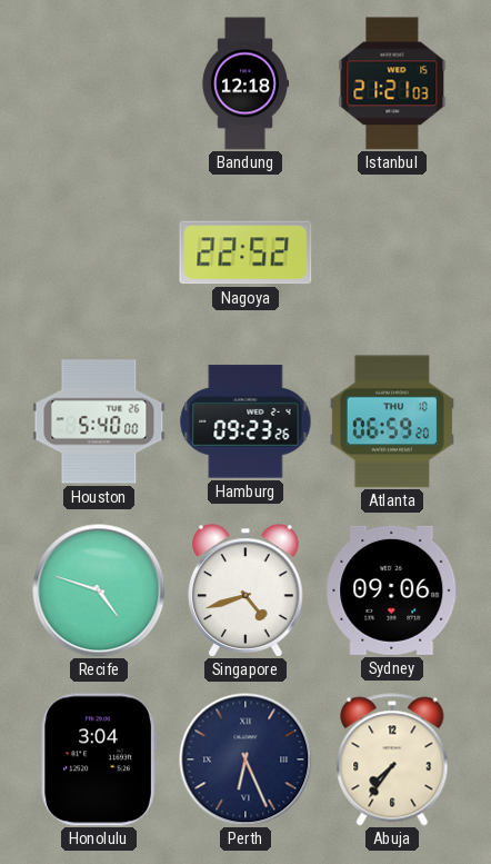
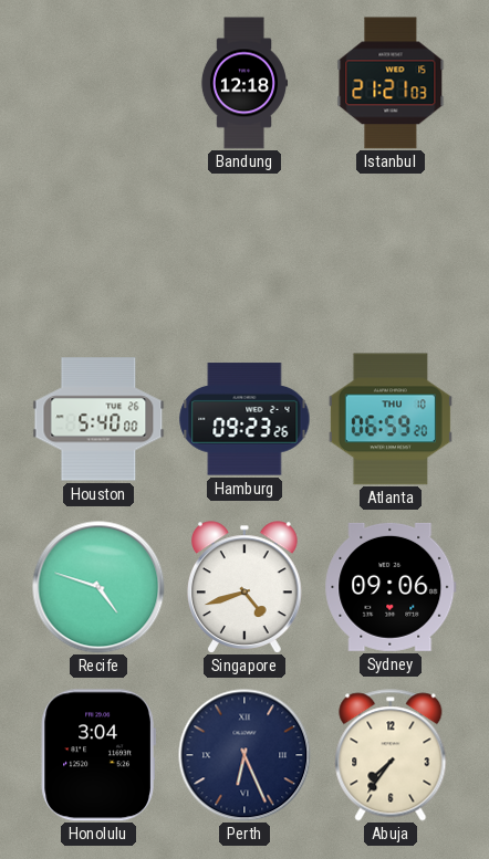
Nagoya: 22:52 -> none (245, 252)
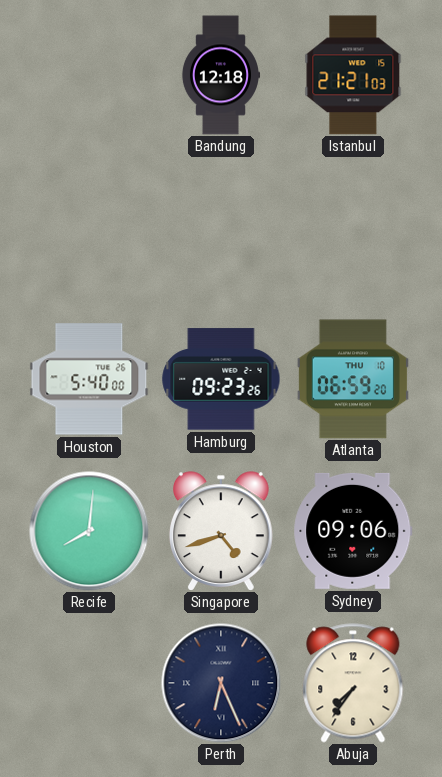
Recife: 4:48 -> 8:01 (89, 531)
Honolulu: 3:04 -> none (98, 755)
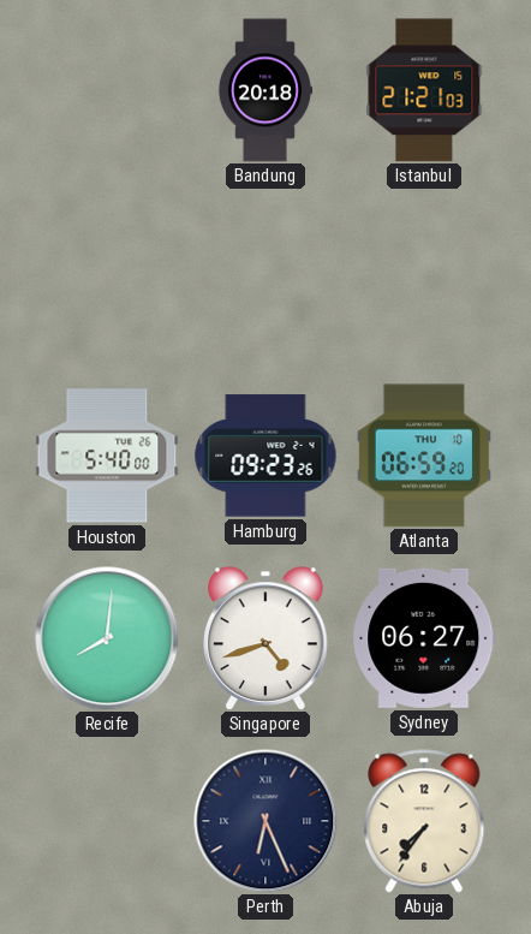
Bandung: 12:18 -> 20:18 (264, 90)
Sydney: 09:06 -> 06:27 (424, 638)
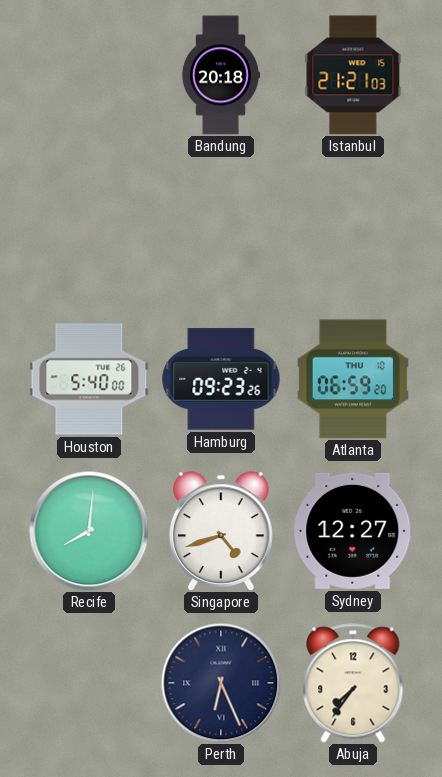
Sydney: 06:27 -> 12:27 (353, 531)
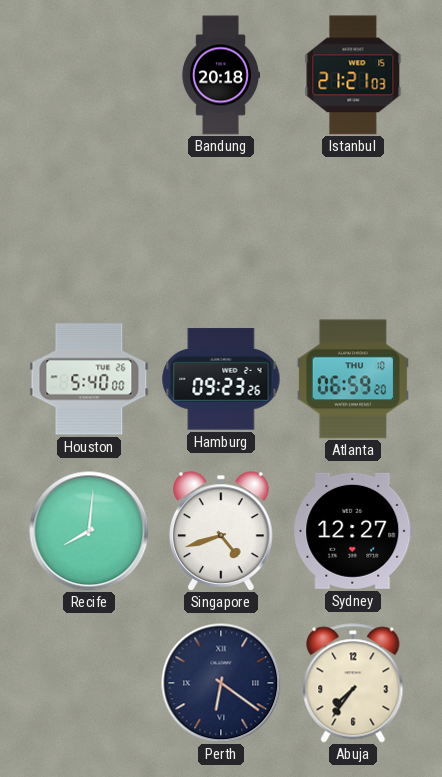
Perth: 6:26 -> 6:21 (221, 683)
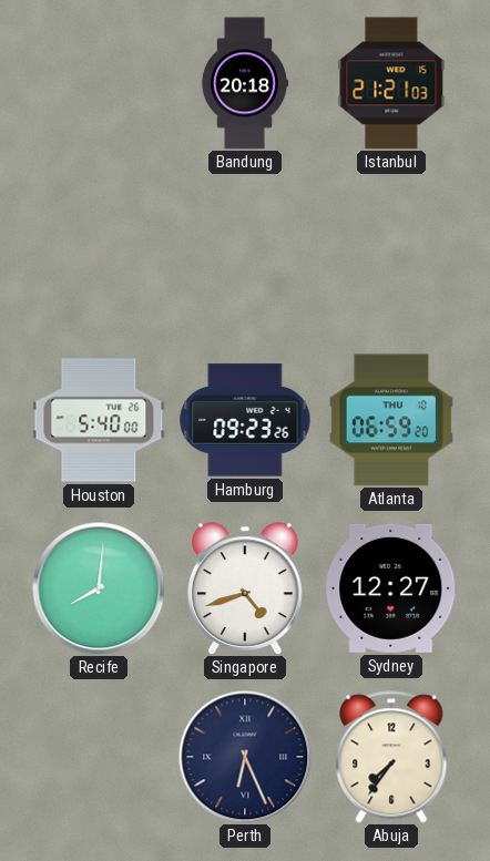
Perth: 6:21 -> 6:26 (245, 757)
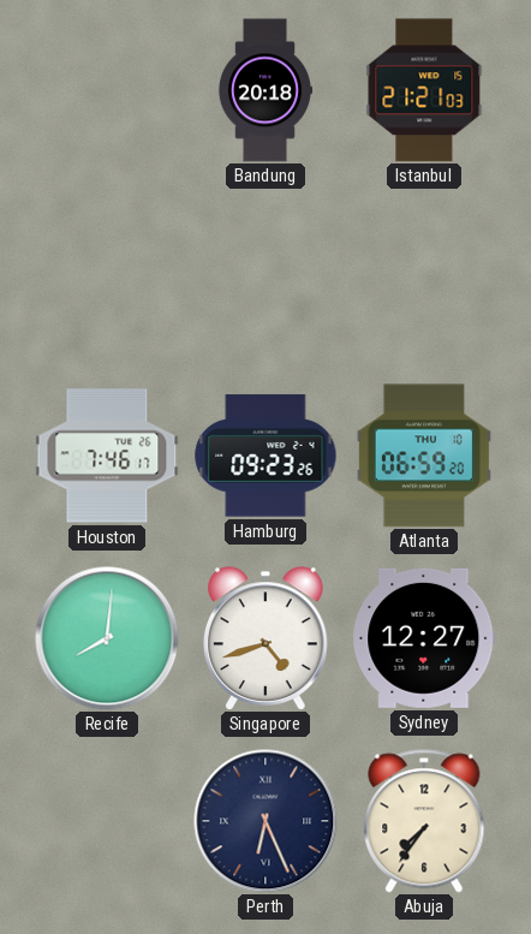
Houston: 5:40 -> 7:46 (107, 456)
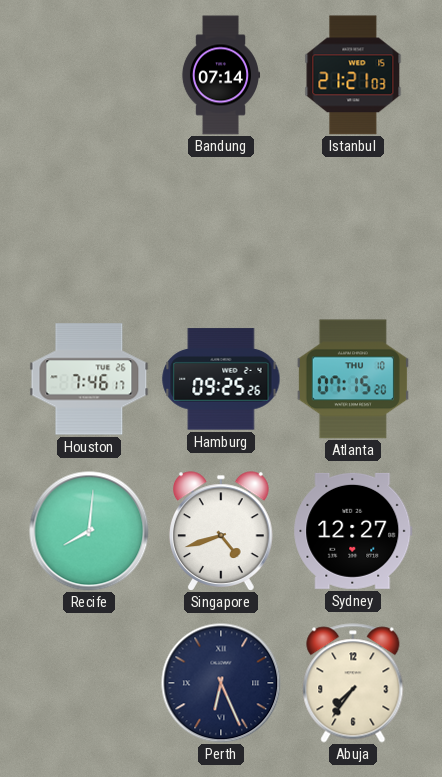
Bandung: 20:18 -> 07:14 (220, 75)
Hamburg: 09:23 -> 09:25 (221, 379)
Atlanta: 06:59 -> 07:15 (353, 379)
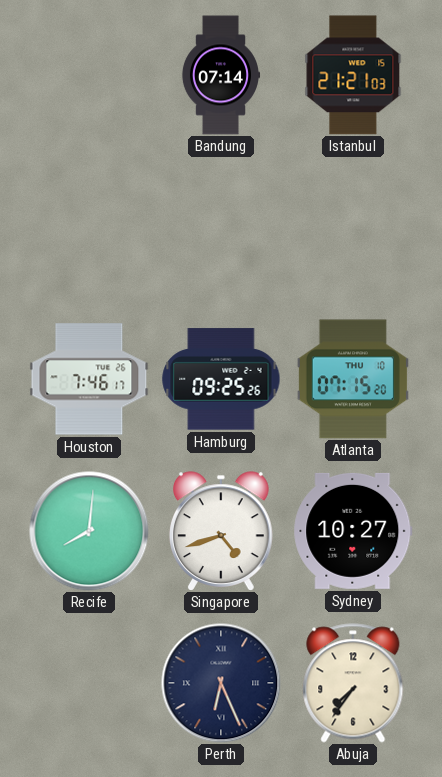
Sydney: 12:27 -> 10:27 (353, 531)
